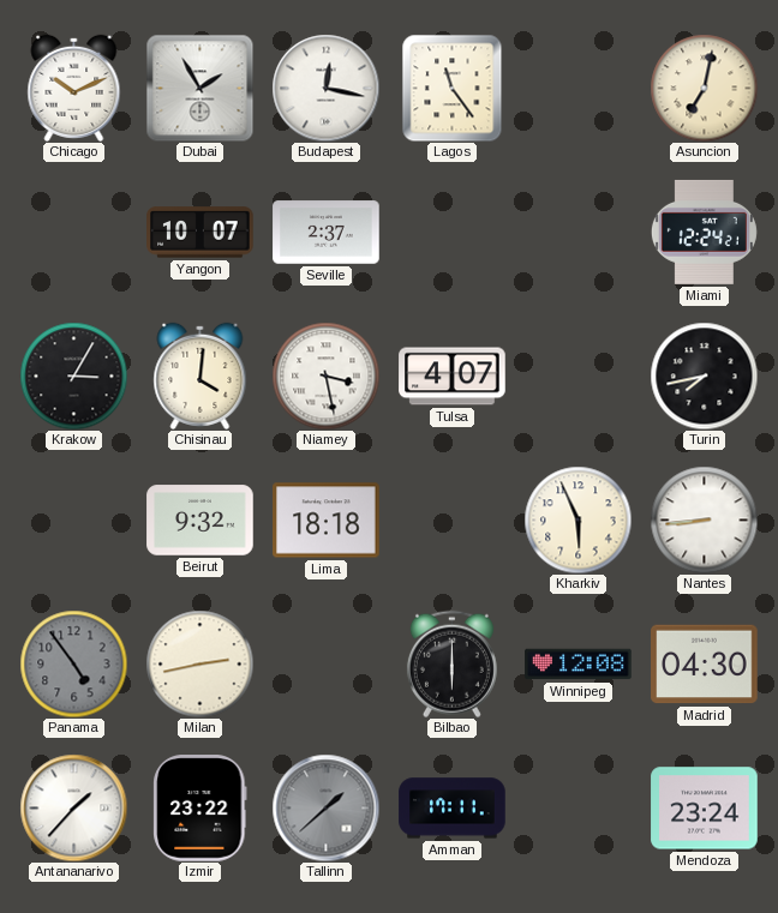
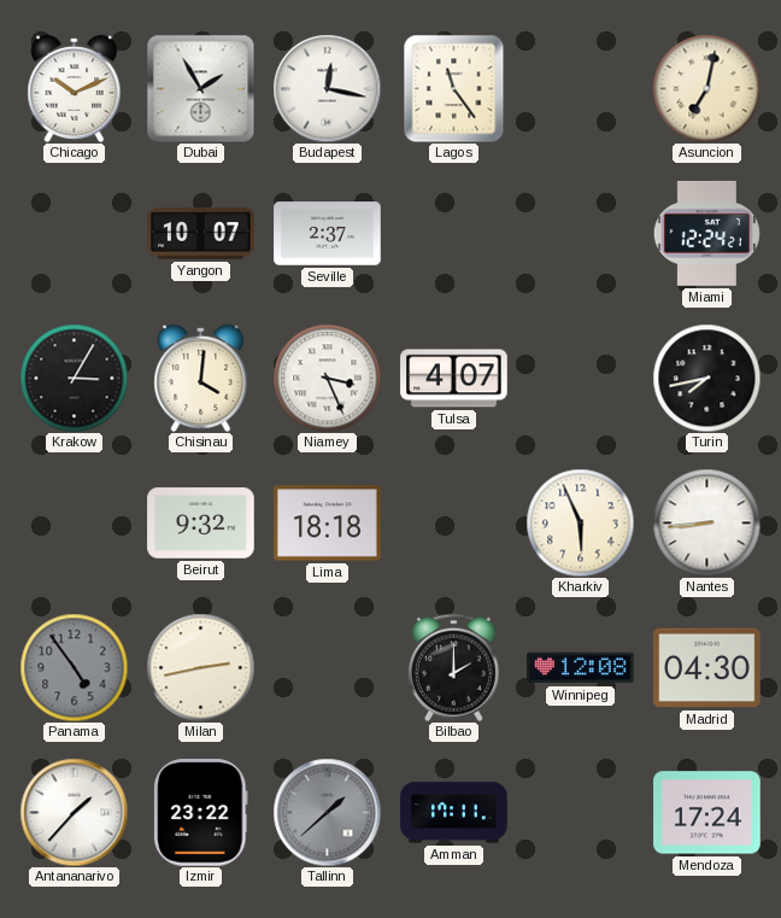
Niamey: 3:28 -> 3:26 (327, 378)
Bilbao: 6:00 -> 2:00 (453, 667)
Mendoza: 23:24 -> 17:24 (707, 813)
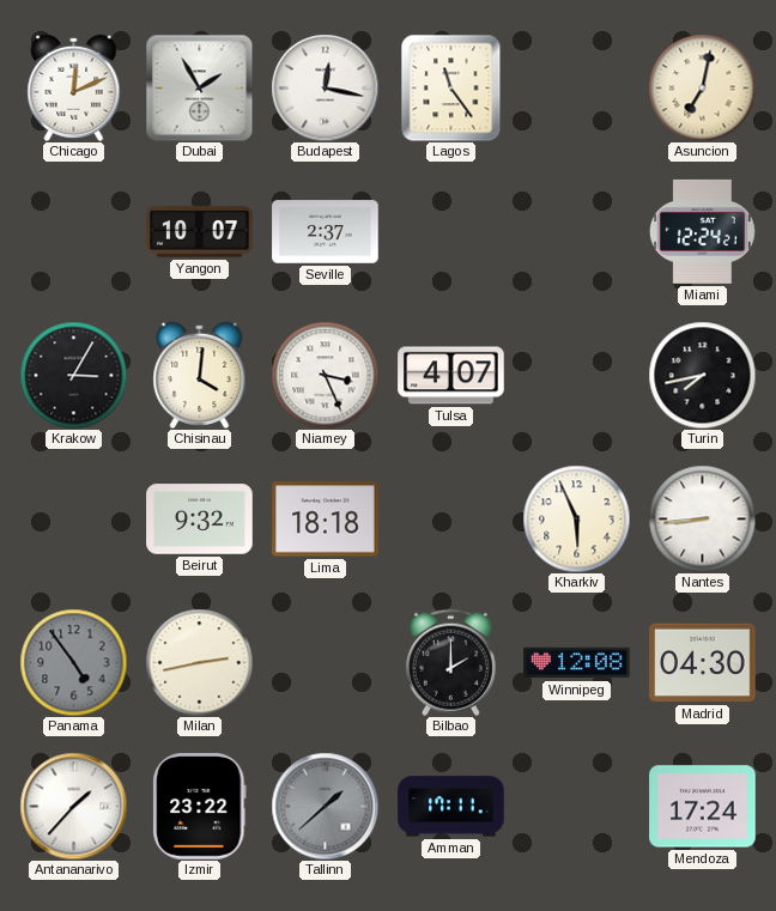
Chicago: 10:11 -> 12:11 (74, 87)
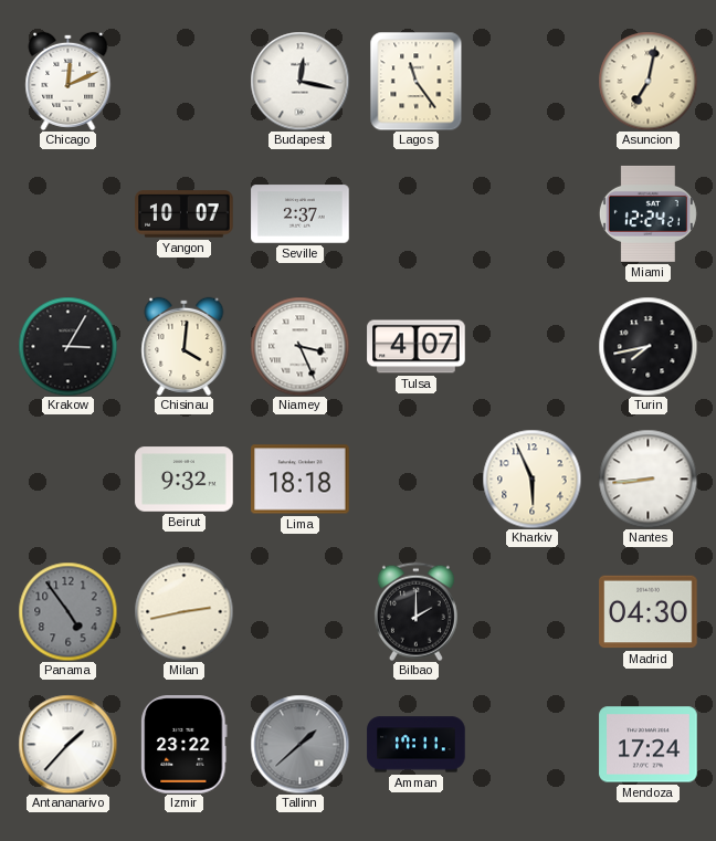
Dubai: 1:55 -> none (199, 87)
Winnipeg: 12:08 -> none (577, 663)
